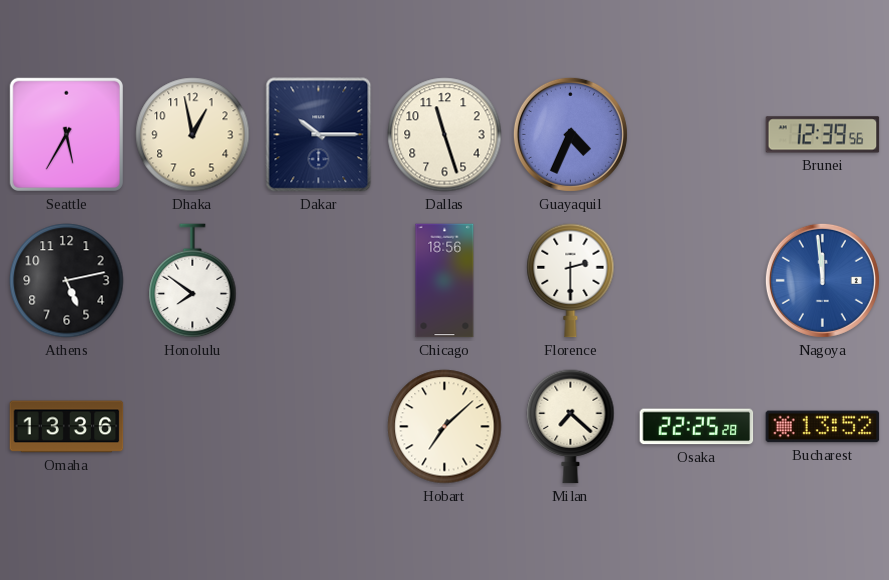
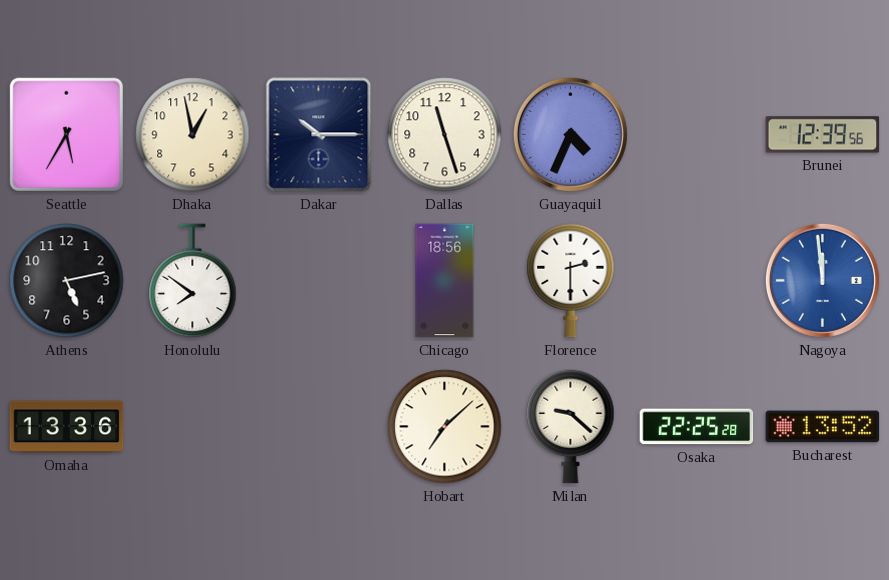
Milan: 7:22 -> 9:22 (571, 427)
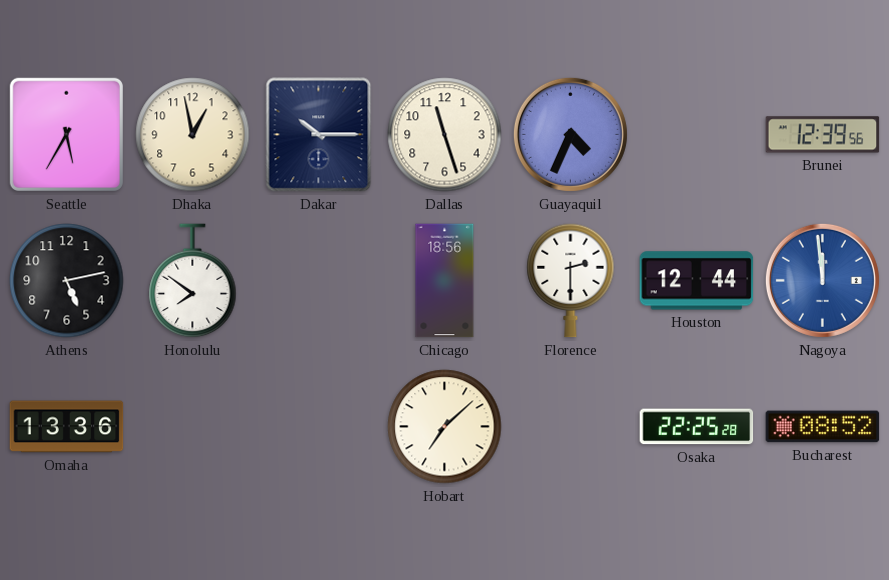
Houston: none -> 12:44 (697, 281)
Milan: 9:22 -> none (571, 427)
Bucharest: 13:52 -> 08:52 (823, 427)
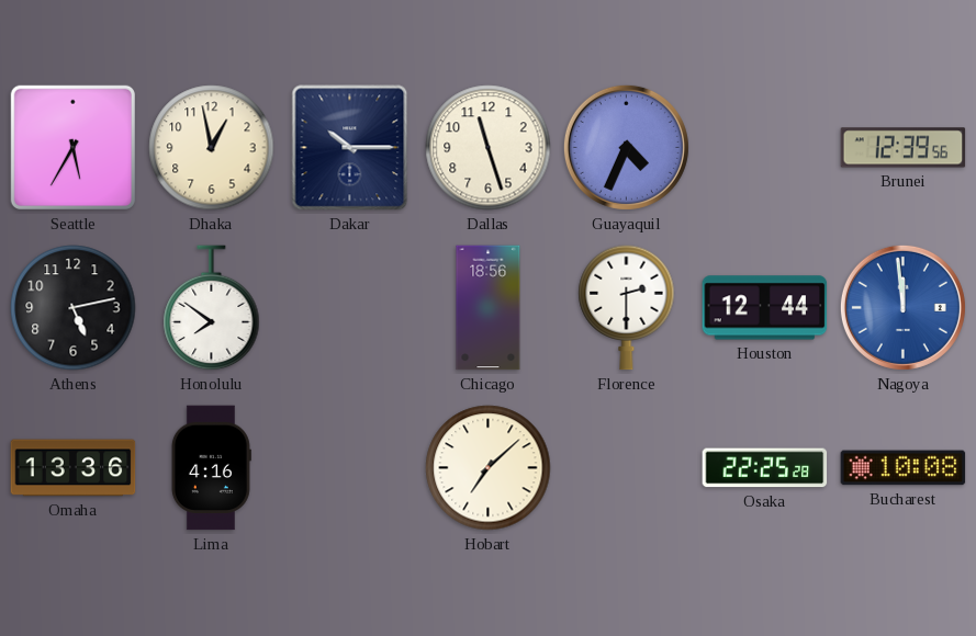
Lima: none -> 4:16 (211, 468)
Bucharest: 08:52 -> 10:08 (904, 468)
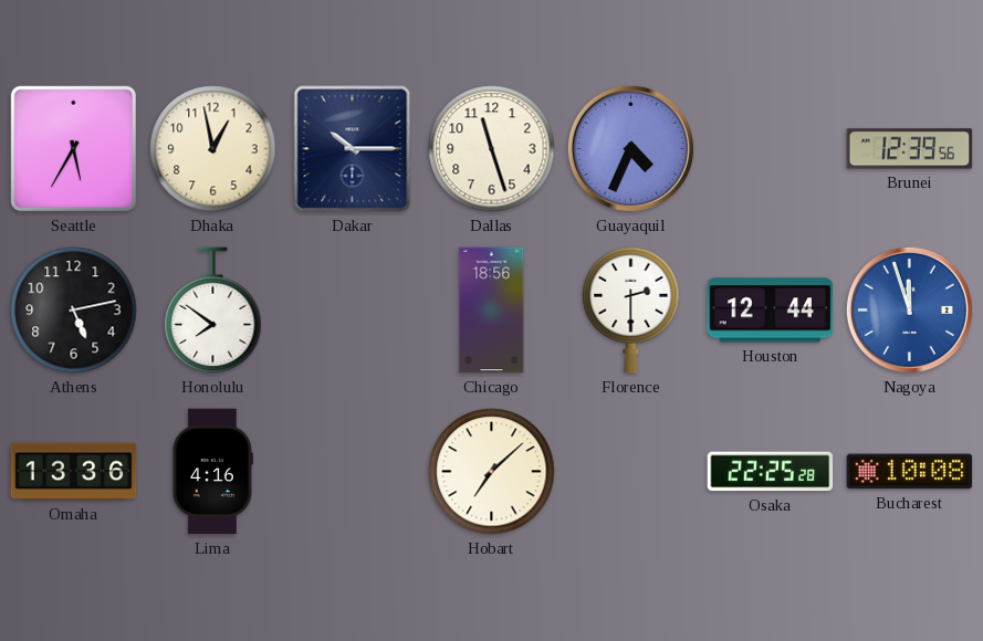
Nagoya: 11:59 -> 11:57 (909, 309)
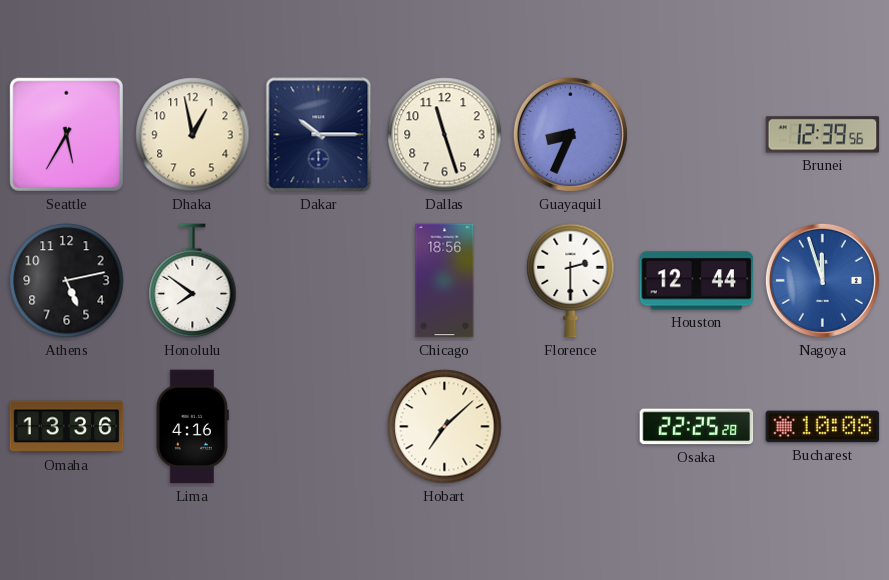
Guayaquil: 4:34 -> 8:34 (570, 134)
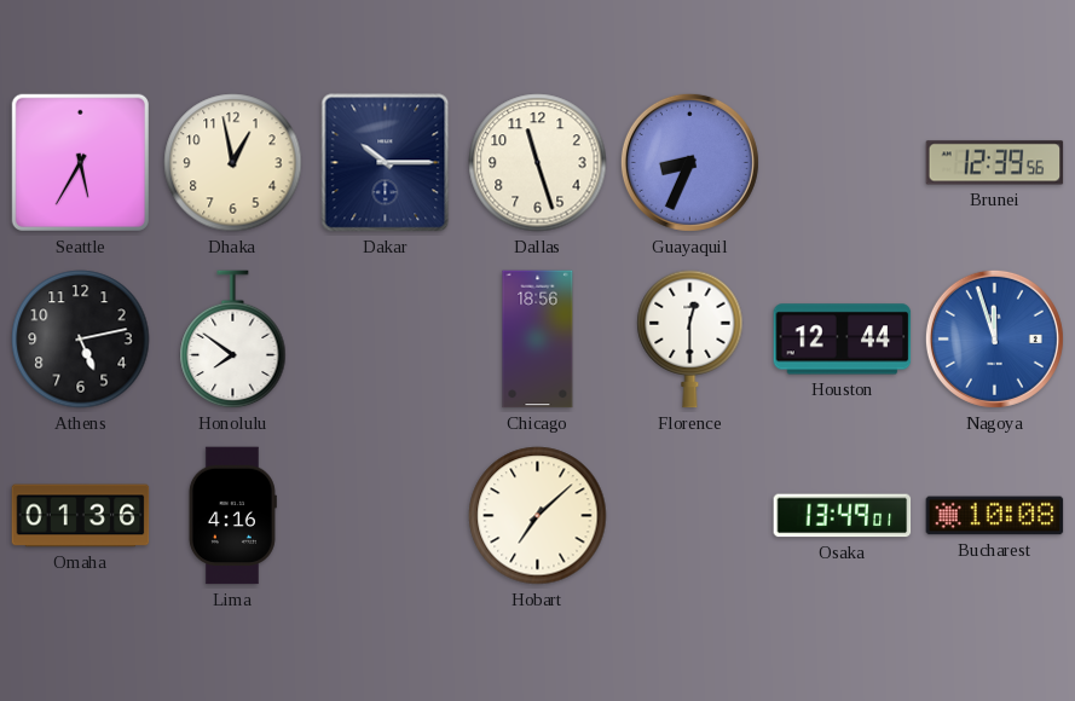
Florence: 2:30 -> 12:30 (690, 340)
Omaha: 13:36 -> 01:36 (81, 516)
Osaka: 22:25 -> 13:49 (843, 516)
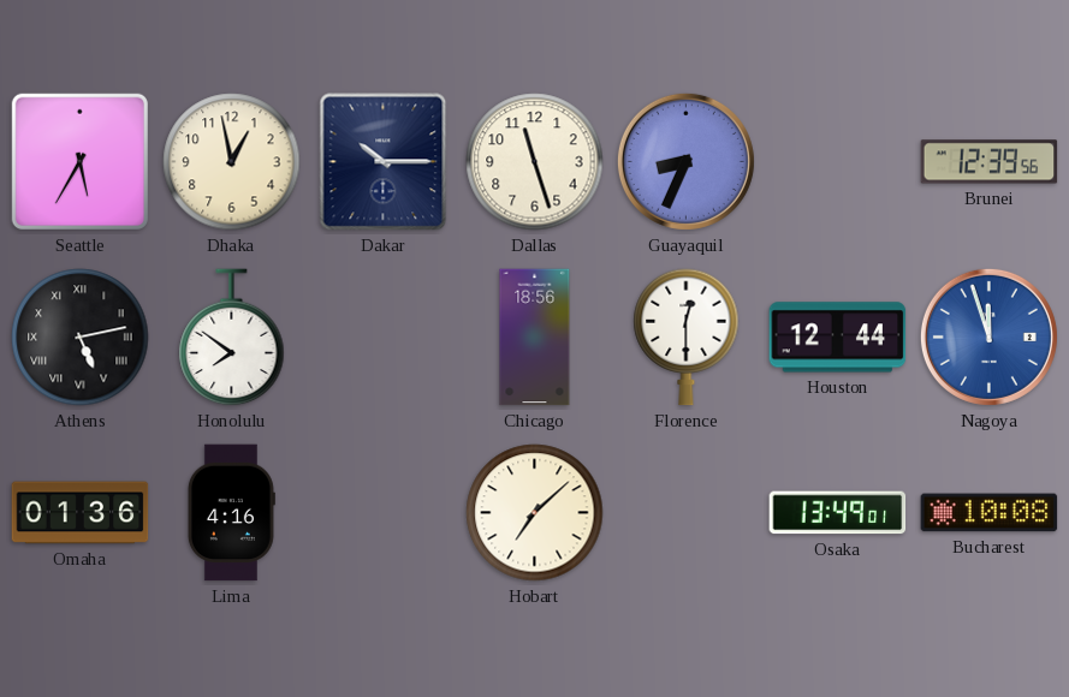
Athens numerals: Arabic -> Roman (81, 338)
